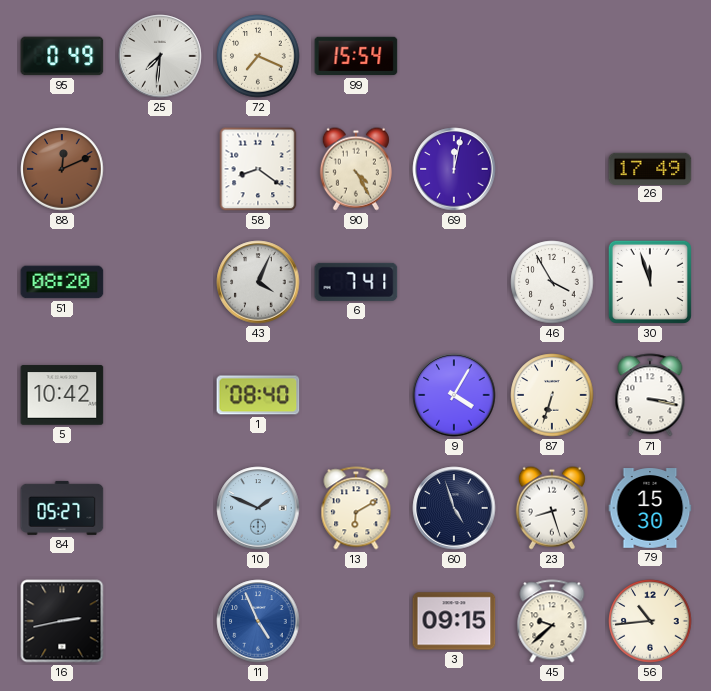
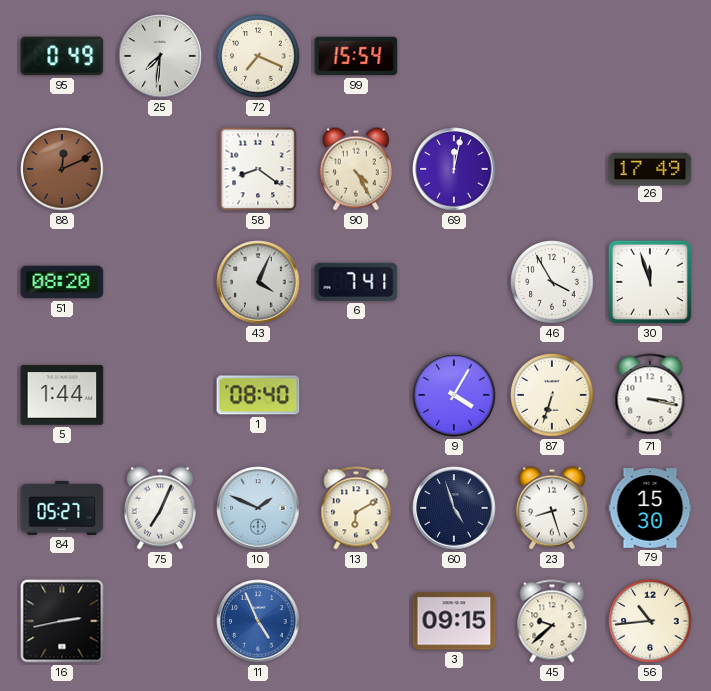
5: 10:42 -> 1:44 (62, 395)
75: none -> 7:04 (160, 508)
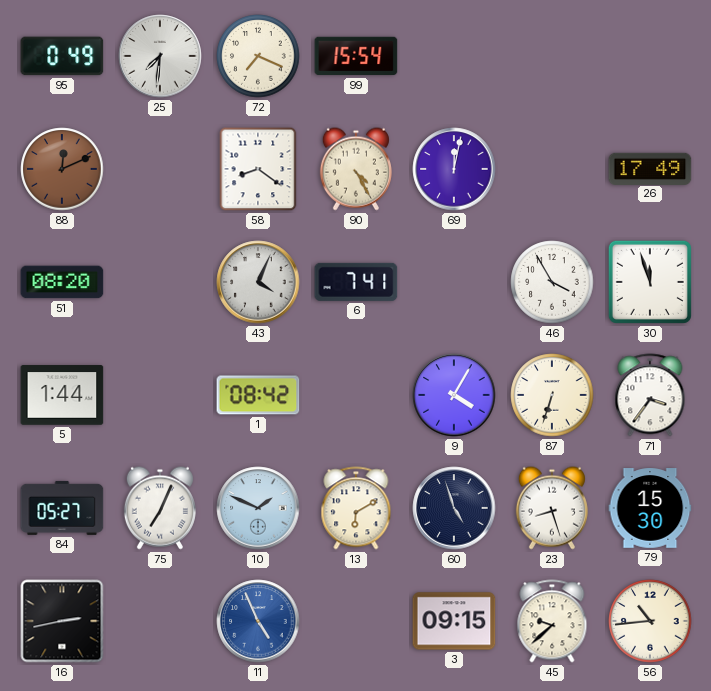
1: 08:40 -> 08:42 (258, 395)
71: 3:17 -> 3:36 (650, 395)
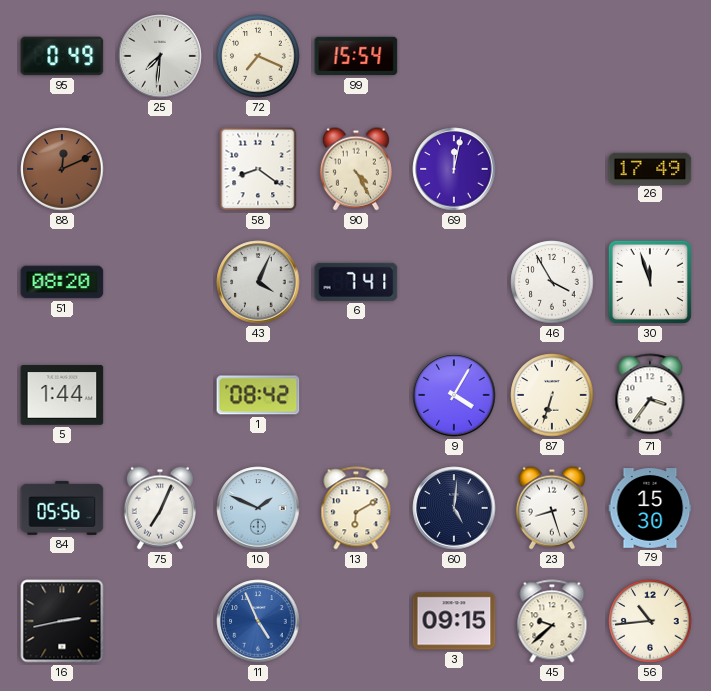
84: 05:27 -> 05:56 (62, 508)
60: 4:57 -> 5:01 (454, 508)
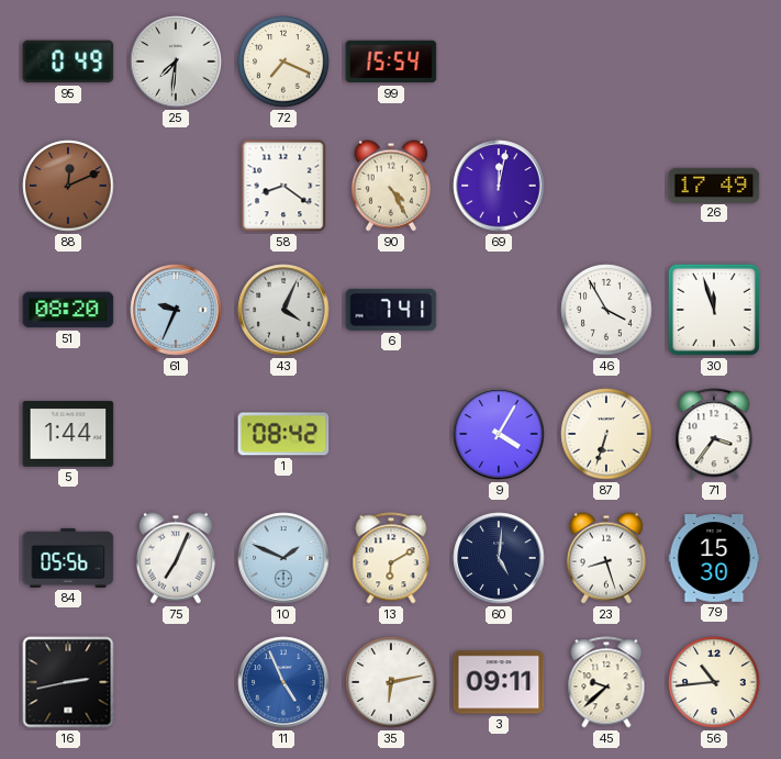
61: none -> 9:34 (176, 310)
35: none -> 6:13 (391, 682)
3: 09:15 -> 09:11 (499, 682)
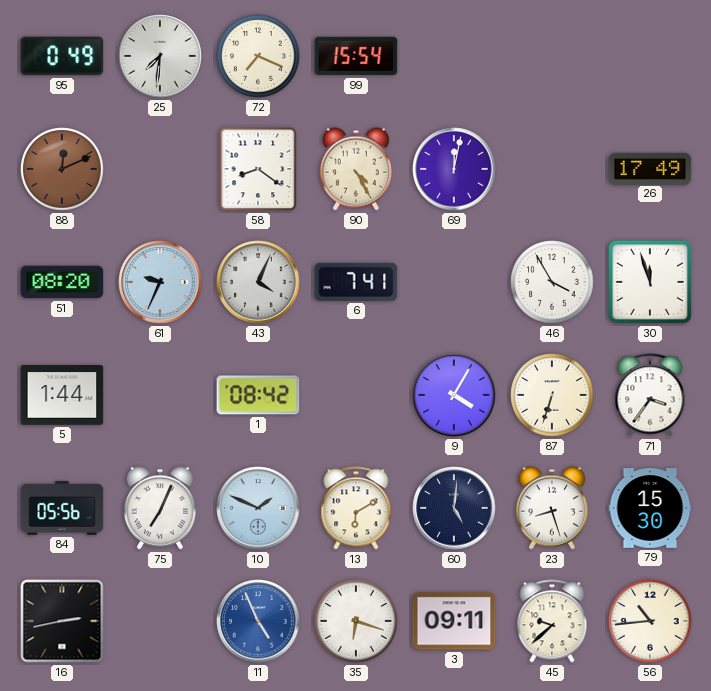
35: 6:13 -> 6:18 (356, 621)
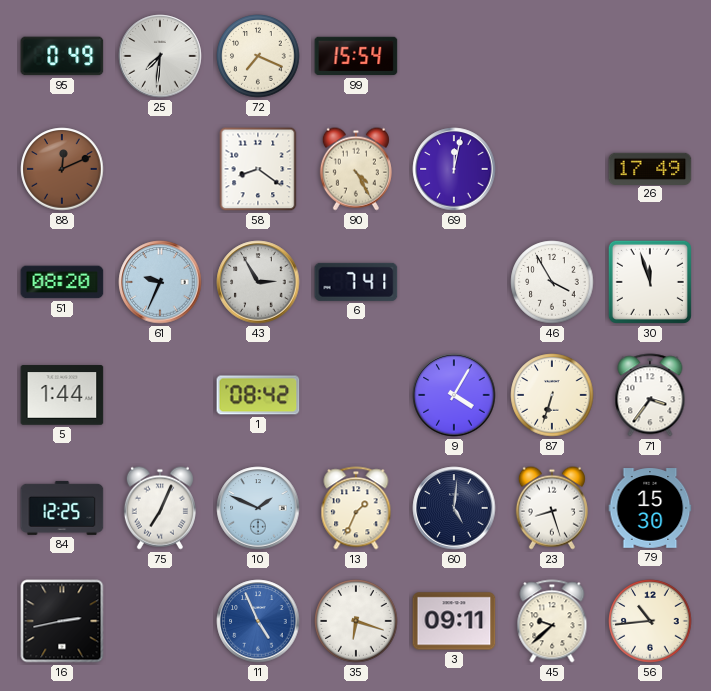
43: 4:04 -> 2:55 (258, 282)
84: 05:56 -> 12:25 (62, 508)
13: 6:10 -> 1:34 (356, 508)
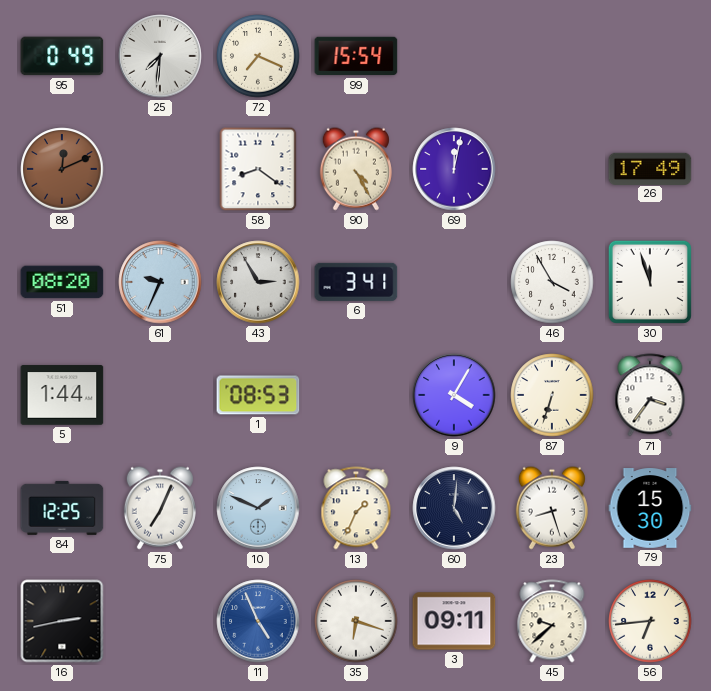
6: 7:41 -> 3:41 (356, 282)
1: 08:42 -> 08:53 (258, 395)
56: 10:44 -> 6:44 (650, 621)
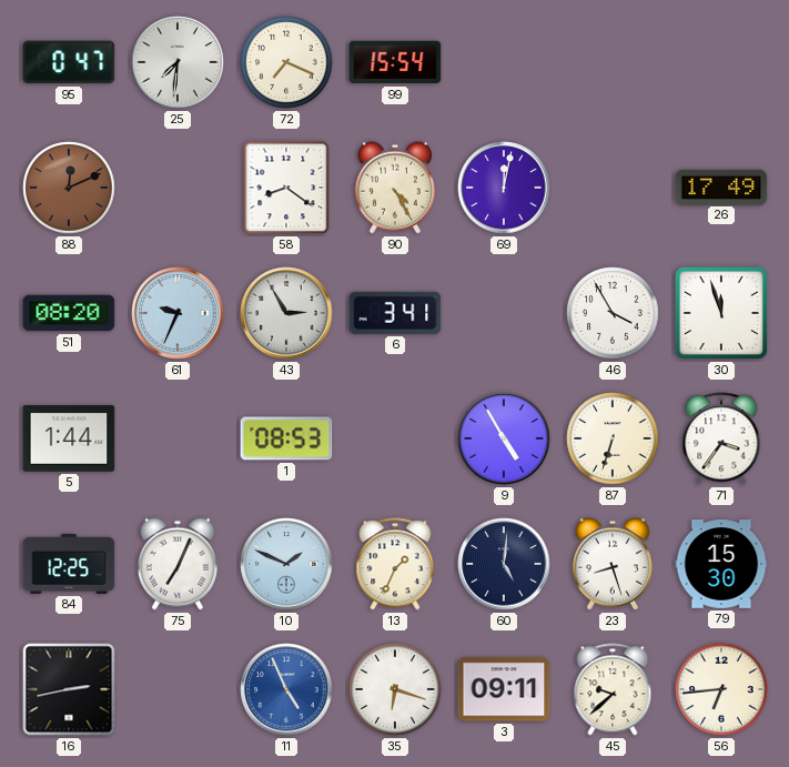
95: 0:49 -> 0:47 (69, 62)
9: 4:05 -> 4:55 (504, 438)
